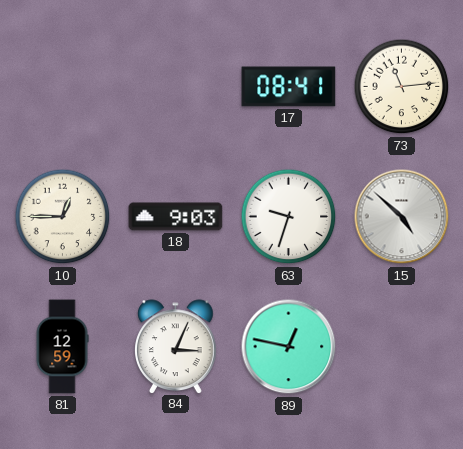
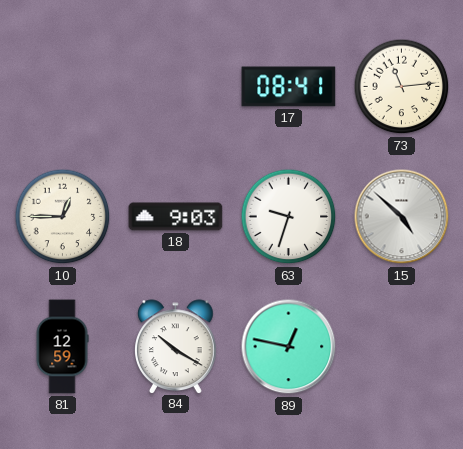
84: 3:04 -> 10:20 (176, 346)
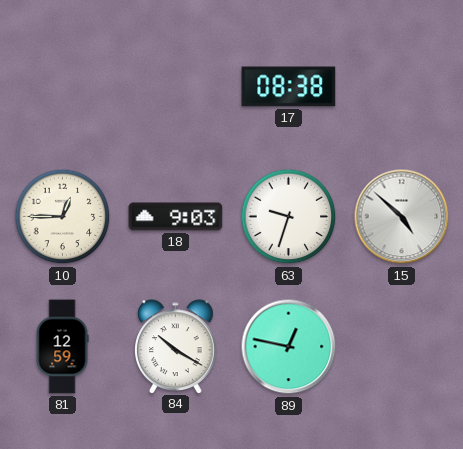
17: 08:41 -> 08:38 (289, 87)
73: 11:14 -> none (402, 87)
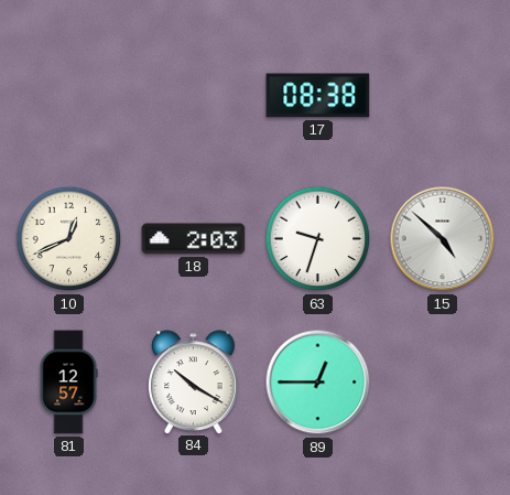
10: 12:45 -> 12:41 (69, 239)
18: 9:03 -> 2:03 (194, 239)
81: 12:59 -> 12:57 (68, 383)
89: 12:47 -> 12:45 (318, 383)
